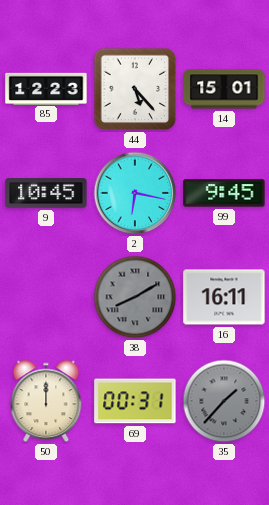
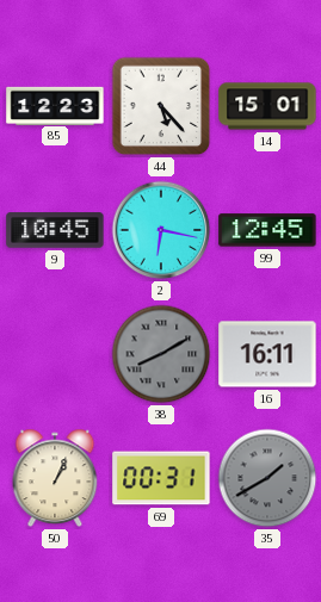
99: 9:45 -> 12:45 (267, 230)
50: 12:00 -> 1:04 (55, 478)
35: 1:37 -> 1:40 (267, 478)
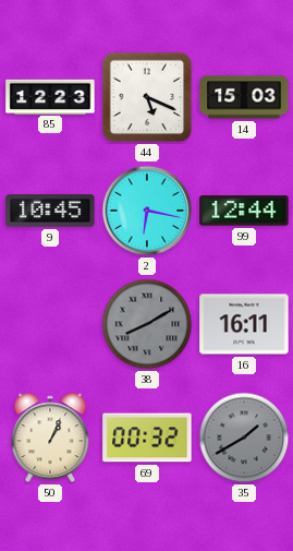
44: 5:23 -> 5:19 (147, 97)
14: 15:01 -> 15:03 (244, 97)
99: 12:45 -> 12:44 (244, 211)
69: 00:31 -> 00:32 (147, 438)
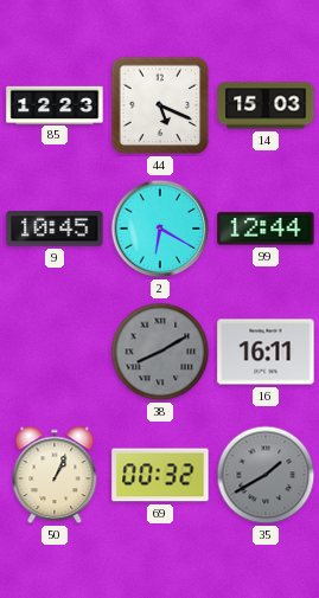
2: 6:17 -> 6:20 (160, 229)
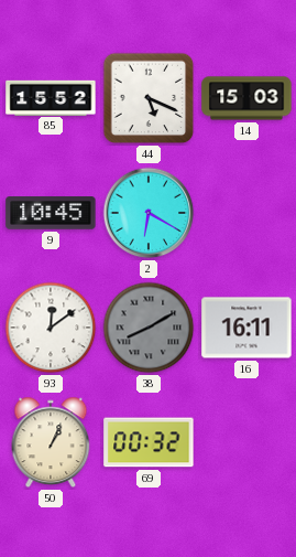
85: 12:23 -> 15:52 (51, 97)
99: 12:44 -> none (266, 229)
93: none -> 12:09 (51, 328)
35: 1:40 -> none (266, 475)
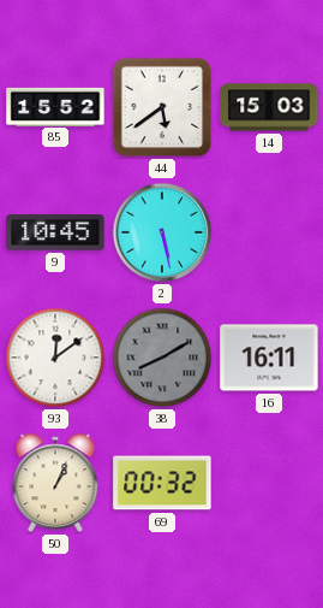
44: 5:19 -> 5:39 (162, 107)
2: 6:20 -> 5:28 (162, 232)
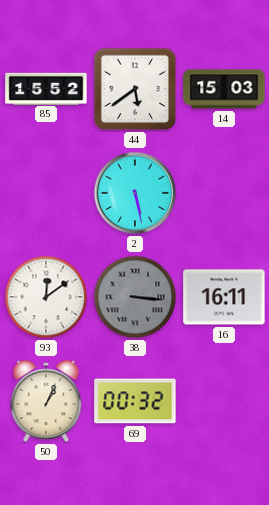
9: 10:45 -> none (55, 232)
38: 8:10 -> 3:16 (135, 297)
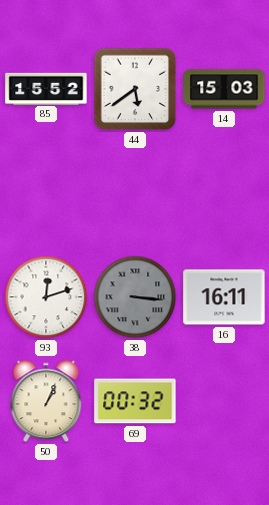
2: 5:28 -> none (135, 193)
93: 12:09 -> 12:12 (46, 297)
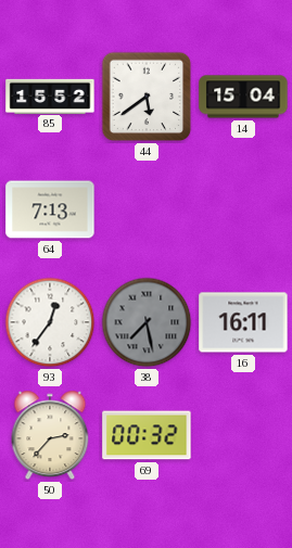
14: 15:03 -> 15:04 (243, 97)
64: none -> 7:13 (50, 209)
93: 12:12 -> 12:36 (50, 322)
38: 3:16 -> 7:28 (147, 322)
50: 1:04 -> 2:37 (50, 435)
